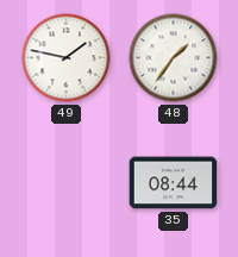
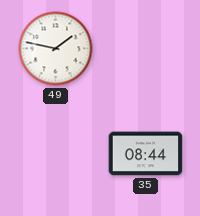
48: 1:36 -> none (174, 58)
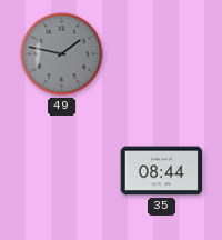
49 dial: white -> grey (62, 54)
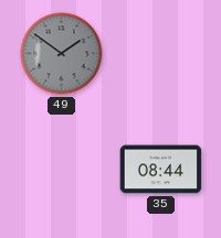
49: 1:47 -> 1:51 (62, 54)
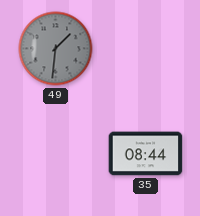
49: 1:51 -> 1:31 (56, 49)
